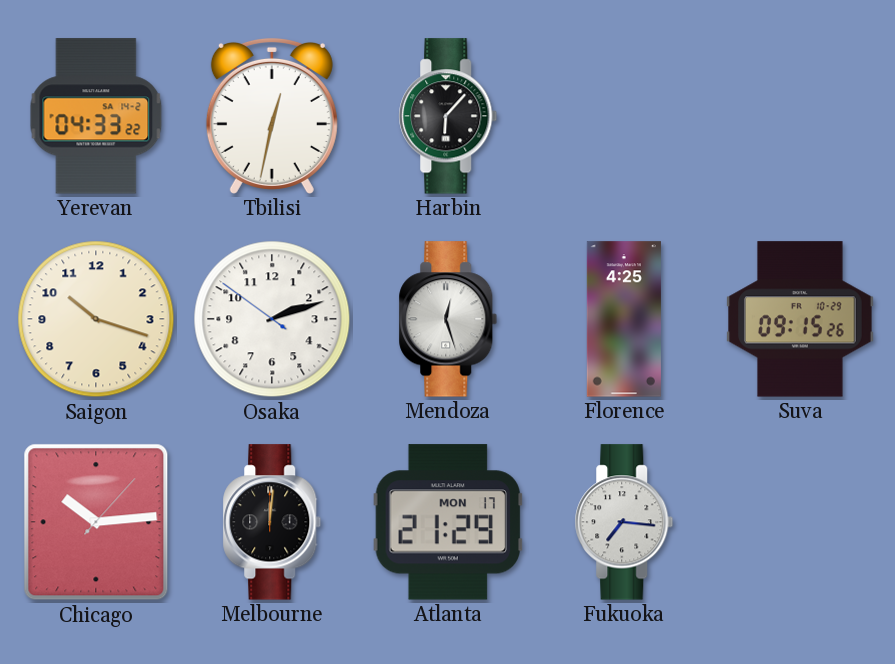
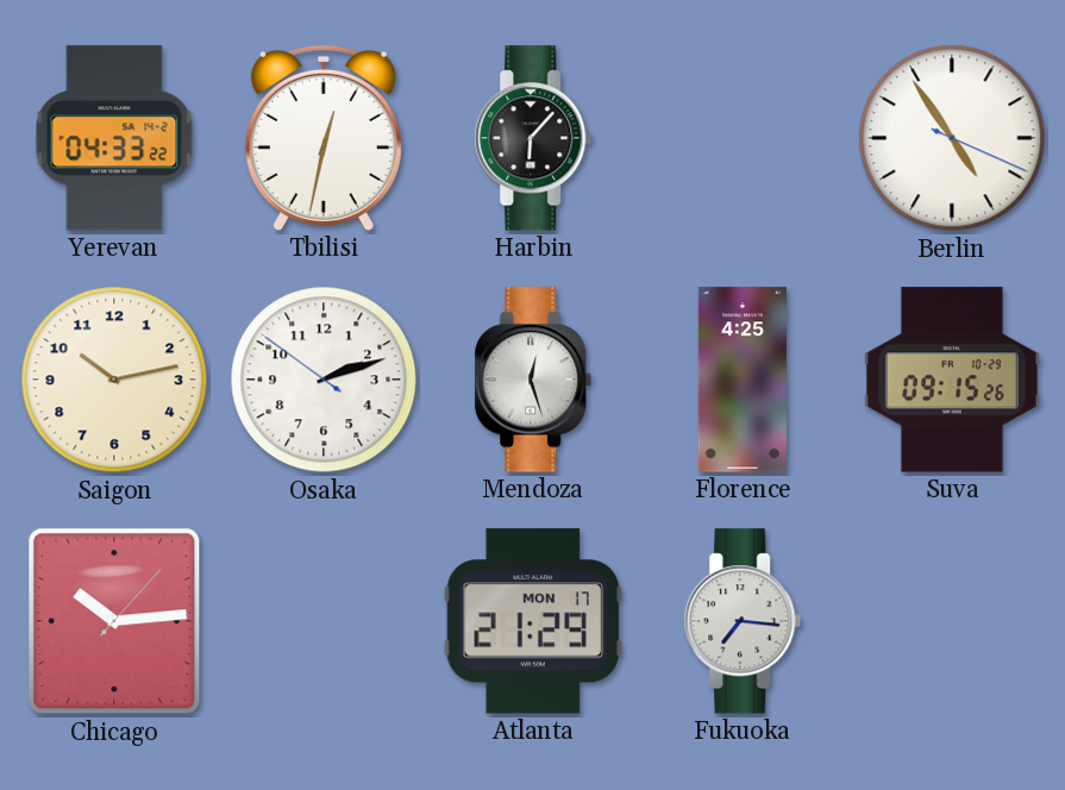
Berlin: none -> 4:54 (952, 138)
Saigon: 10:18 -> 10:13 (114, 380)
Melbourne: 12:01 -> none (272, 522)
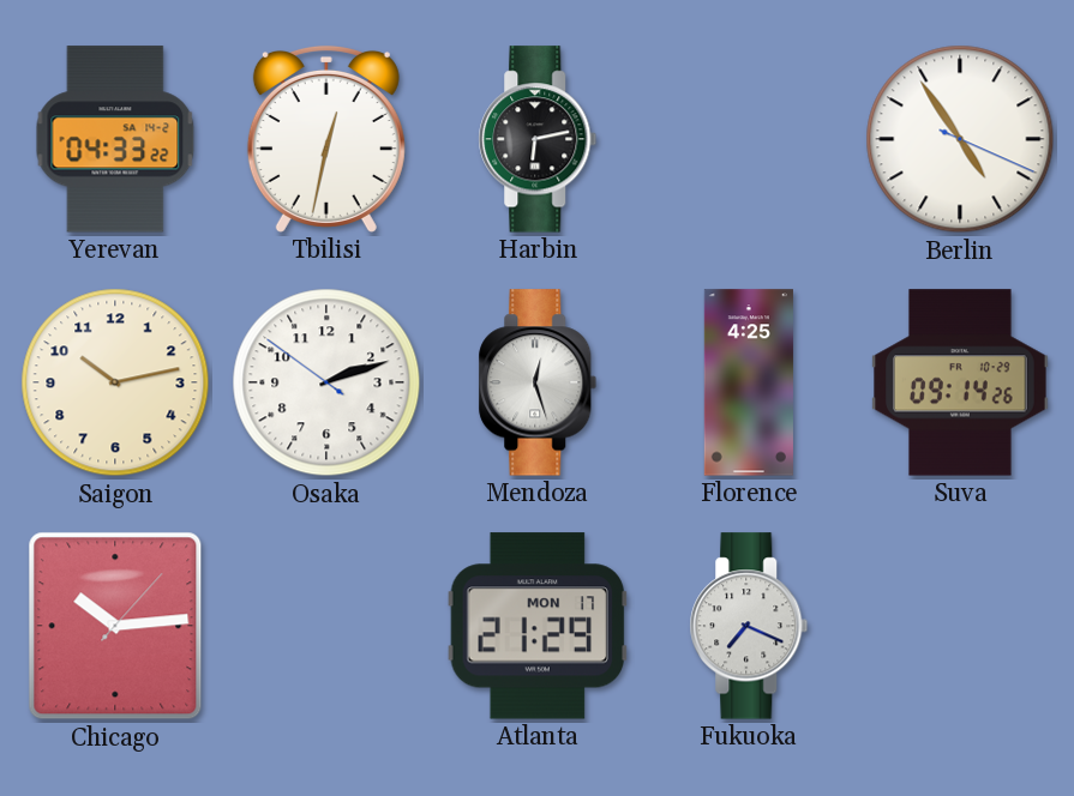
Harbin: 6:07 -> 6:13 (538, 139)
Suva: 09:15 -> 09:14 (960, 382)
Fukuoka: 7:16 -> 7:19 (749, 626)
